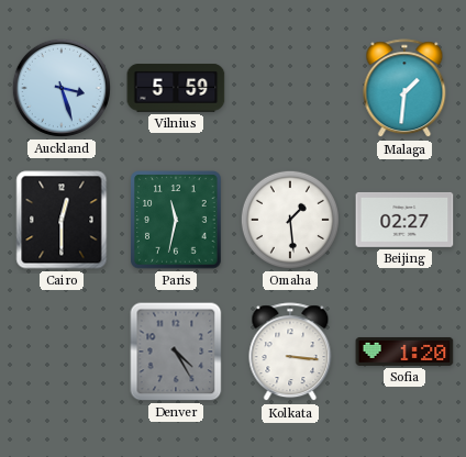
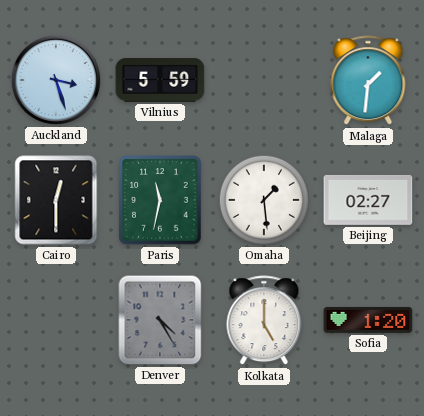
Kolkata: 3:16 -> 5:00 (264, 321)
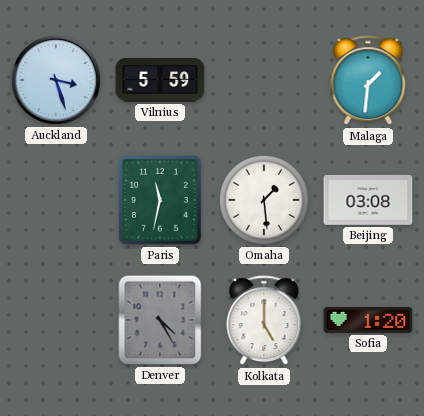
Cairo: 12:30 -> none (56, 200)
Beijing: 02:27 -> 03:08 (368, 200)
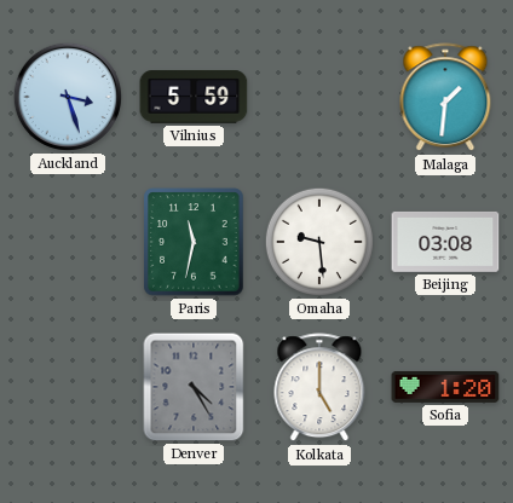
Omaha: 1:29 -> 9:29 (319, 242)
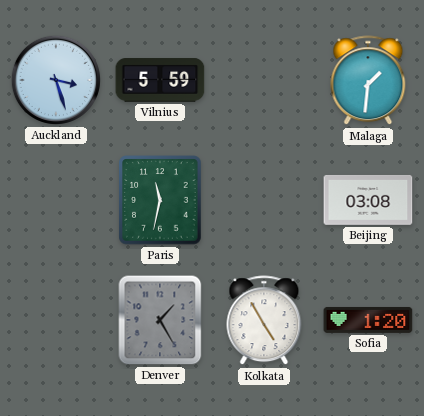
Omaha: 9:29 -> none (319, 242)
Denver: 4:25 -> 1:25 (160, 320)
Kolkata: 5:00 -> 4:55 (264, 321)
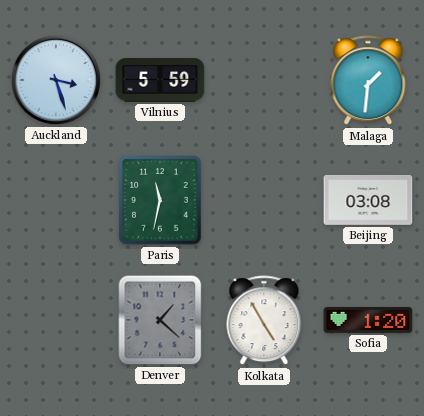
Denver: 1:25 -> 1:22 (160, 320)
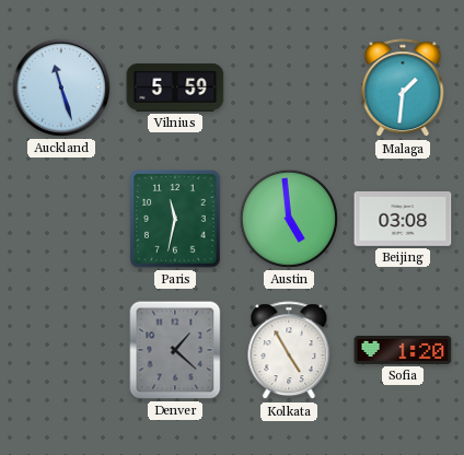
Auckland: 3:27 -> 11:27 (61, 87)
Austin: none -> 4:59 (289, 219)
